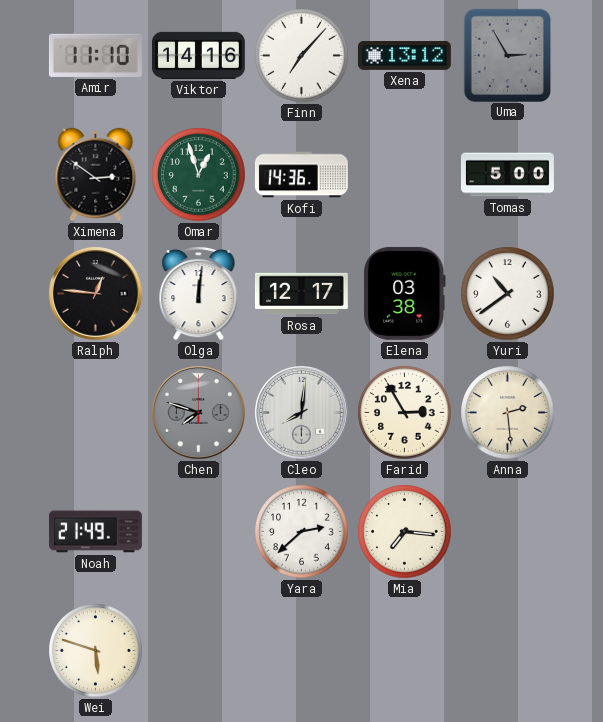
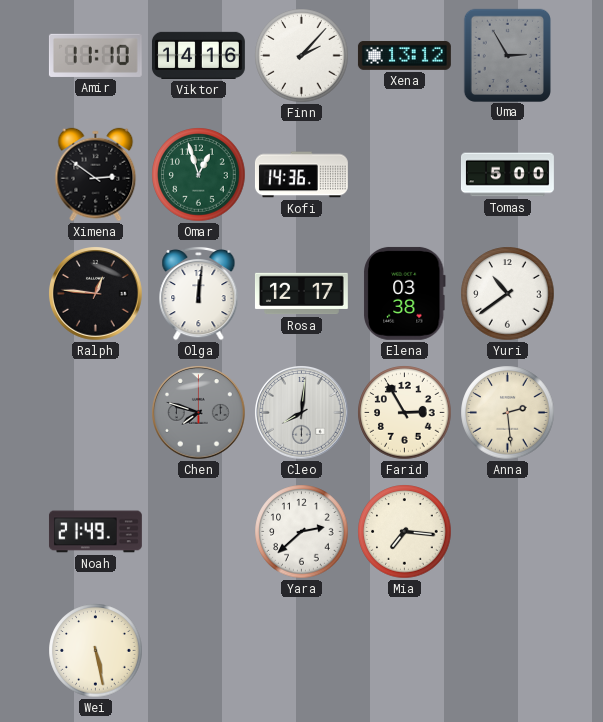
Finn: 7:07 -> 2:07 (302, 56)
Wei: 5:48 -> 5:28 (96, 651)
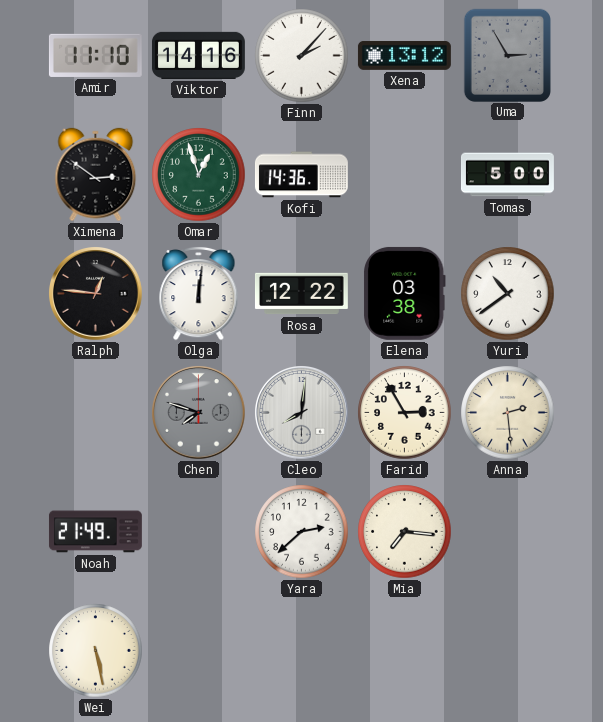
Rosa: 12:17 -> 12:22 (301, 294)
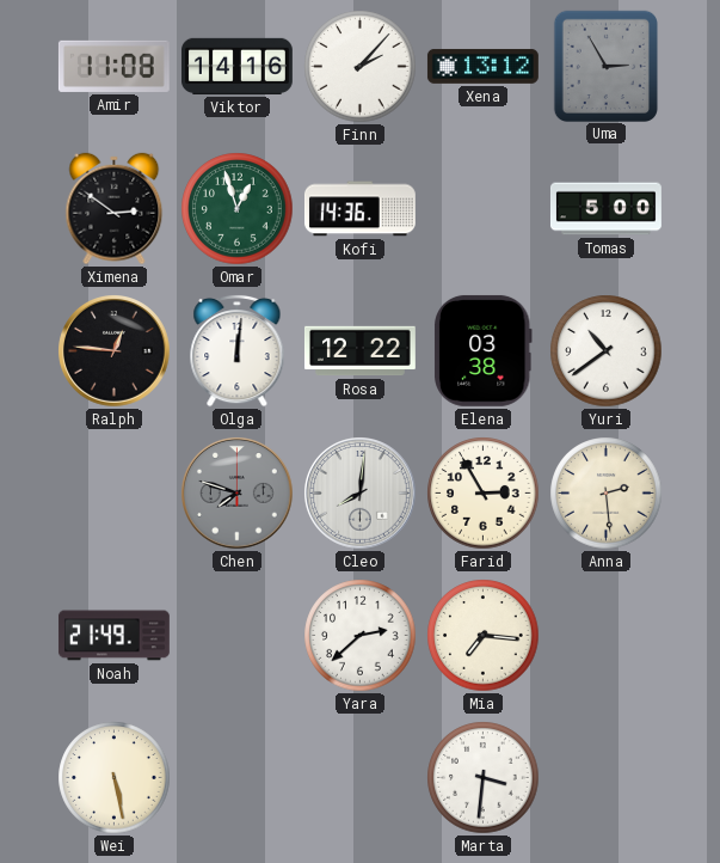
Amir: 11:10 -> 11:08 (113, 66)
Marta: none -> 3:31 (484, 778)
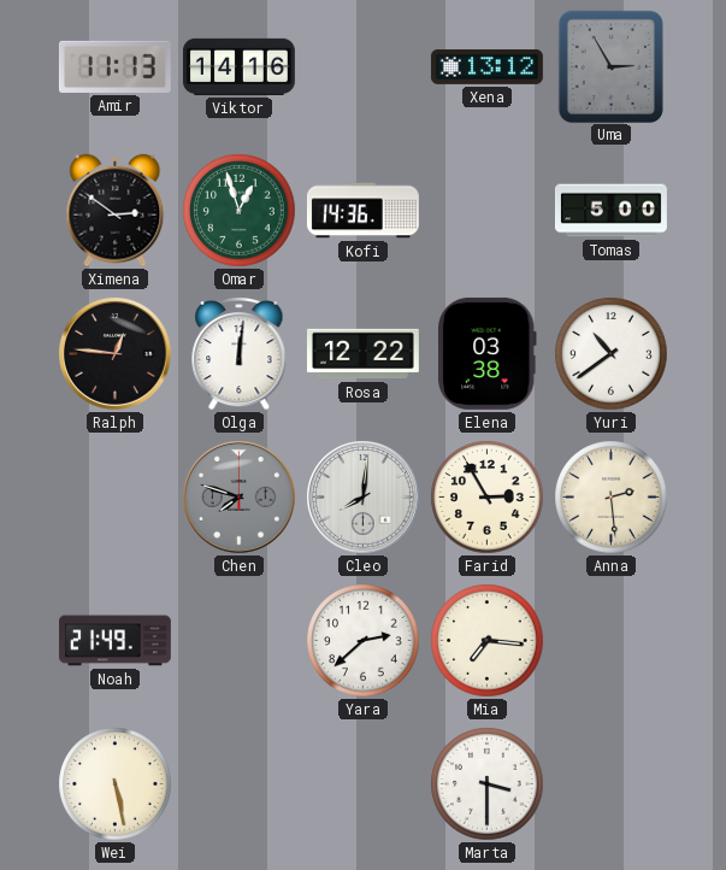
Amir: 11:08 -> 11:13 (114, 66)
Finn: 2:07 -> none (361, 67)
Marta: 3:31 -> 3:30 (488, 784)
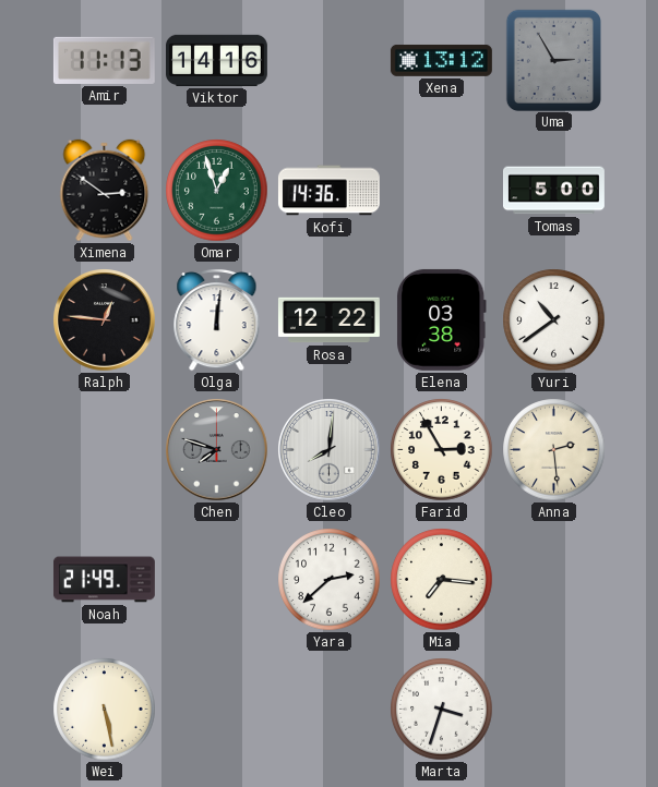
Marta: 3:30 -> 3:33 (442, 710)
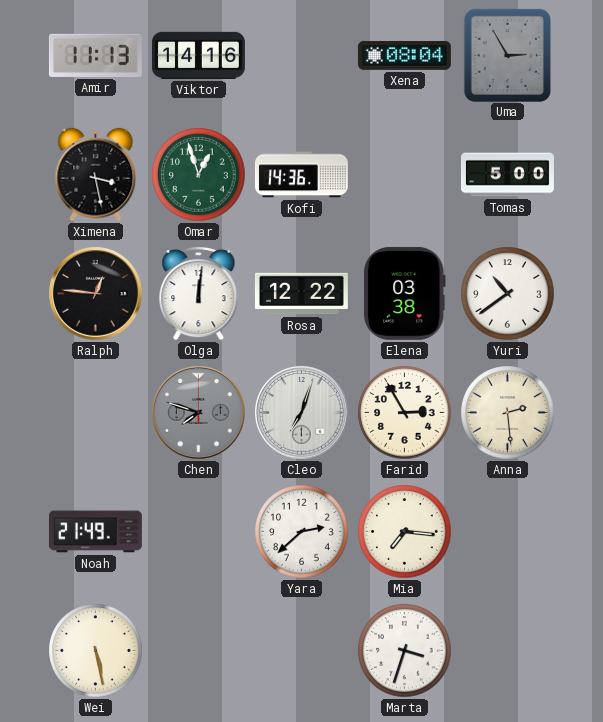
Xena: 13:12 -> 08:04 (404, 55)
Ximena: 2:51 -> 3:28 (96, 175)
Cleo: 8:01 -> 7:03 (302, 413)
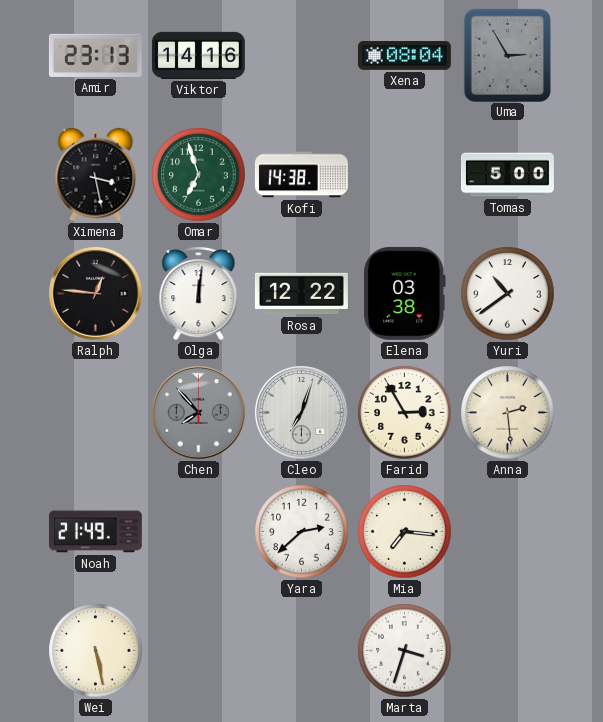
Amir: 11:13 -> 23:13 (95, 55)
Omar: 12:57 -> 6:57 (199, 175)
Kofi: 14:36 -> 14:38 (301, 175)
Chen: 7:48 -> 7:53 (199, 413)
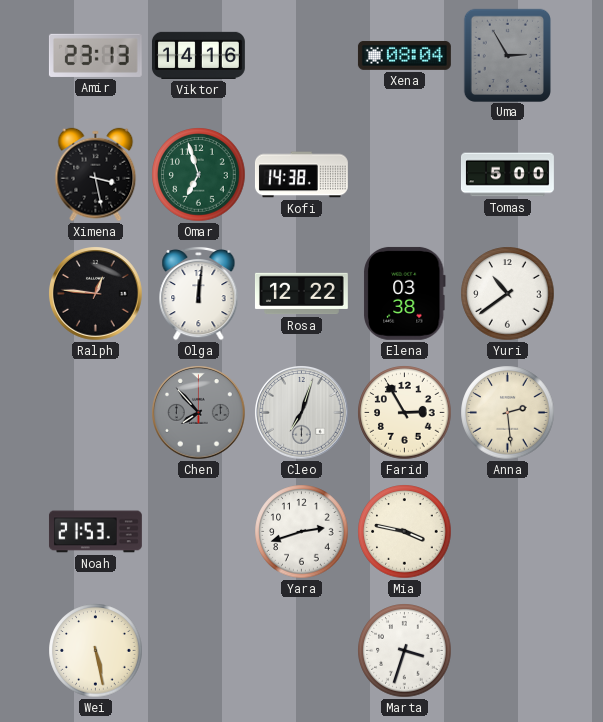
Noah: 21:49 -> 21:53 (95, 532)
Yara: 2:38 -> 2:42 (302, 532)
Mia: 7:16 -> 3:47 (405, 532)
